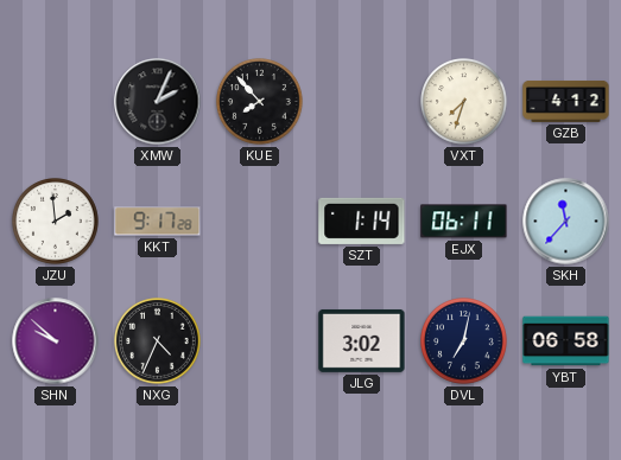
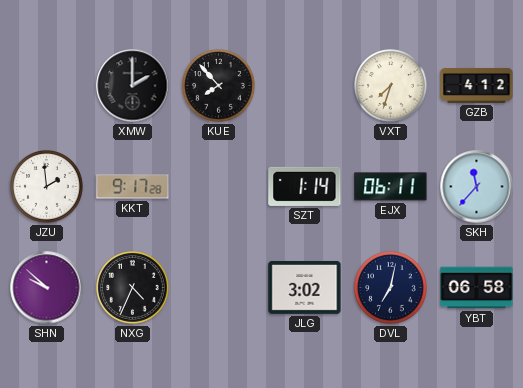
XMW: 2:04 -> 2:00 (133, 86)
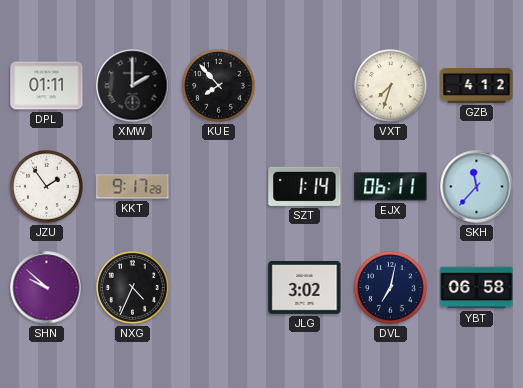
DPL: none -> 01:11 (47, 86)
JZU: 1:59 -> 1:54 (47, 187)
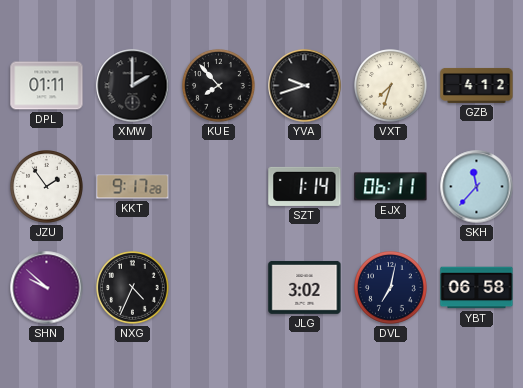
YVA: none -> 9:42 (305, 86)
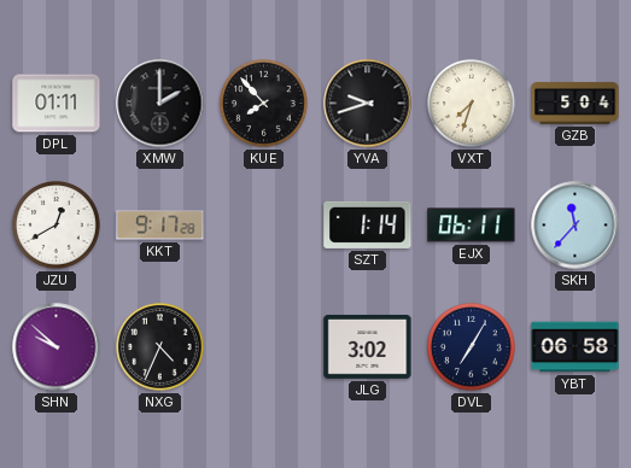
GZB: 4:12 -> 5:04 (576, 104)
JZU: 1:54 -> 12:40 (57, 226)
DVL: 7:02 -> 7:05 (472, 347)
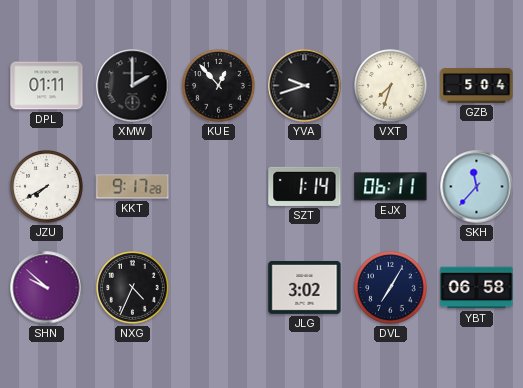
KUE: 7:53 -> 12:53 (219, 86)
JZU: 12:40 -> 7:40 (47, 187)
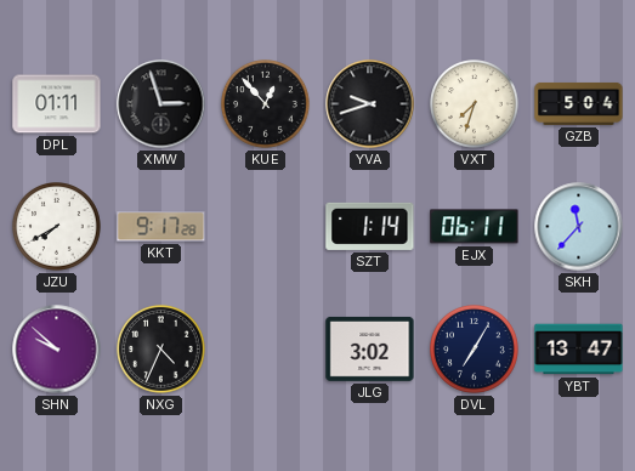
XMW: 2:00 -> 2:57 (161, 104)
YBT: 06:58 -> 13:47 (579, 350)
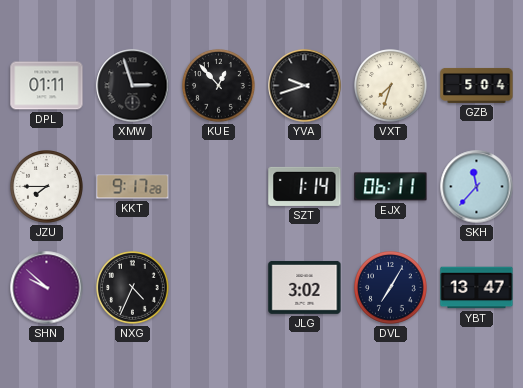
JZU: 7:40 -> 7:45 (47, 187)
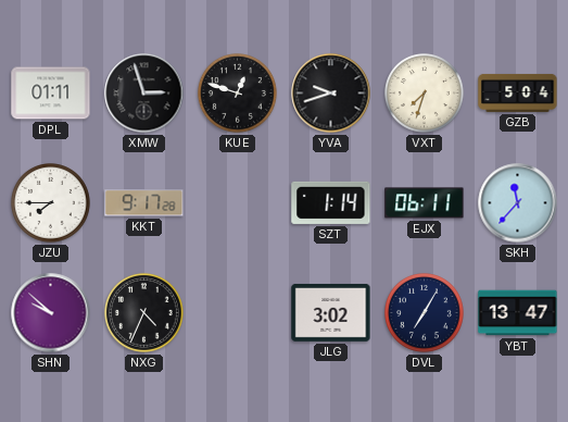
KUE: 12:53 -> 12:48 (238, 94)
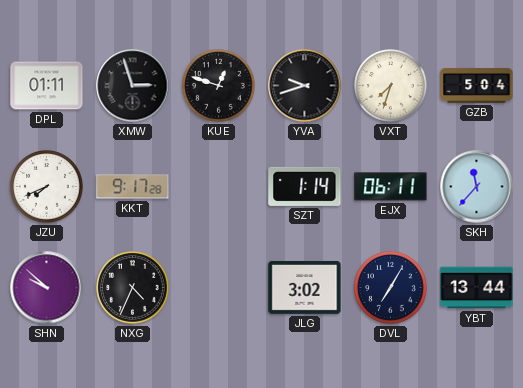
JZU: 7:45 -> 7:41 (47, 187)
YBT: 13:47 -> 13:44 (477, 288)
